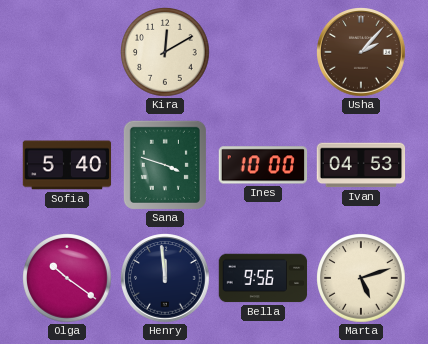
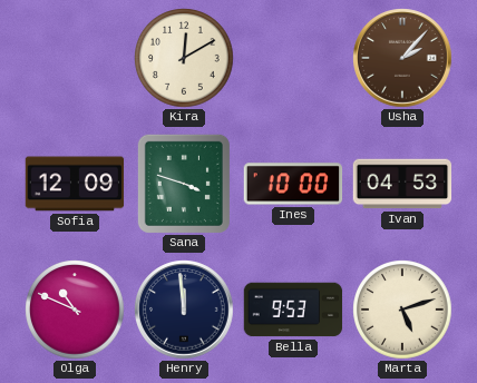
Sofia: 5:40 -> 12:09 (75, 184)
Olga: 10:21 -> 10:49 (75, 310)
Bella: 9:56 -> 9:53 (293, 310)
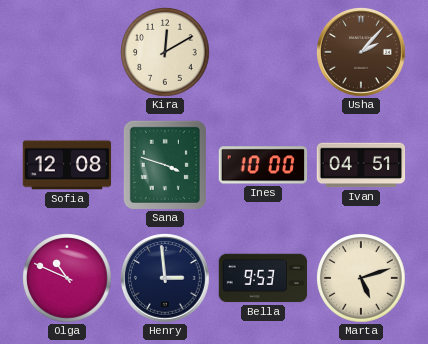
Sofia: 12:09 -> 12:08 (67, 165)
Ivan: 04:53 -> 04:51 (361, 165)
Henry: 11:59 -> 2:59 (165, 278)
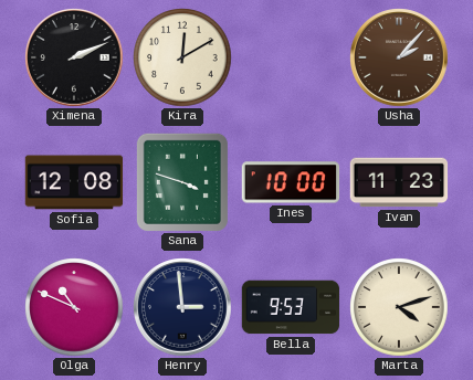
Ximena: none -> 2:11 (74, 57)
Ivan: 04:51 -> 11:23 (399, 182)
Marta: 5:12 -> 4:12 (399, 307)
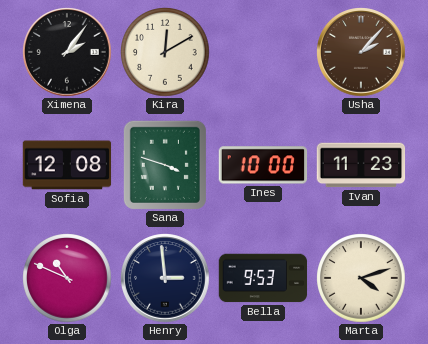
Ximena: 2:11 -> 2:06 (67, 52)
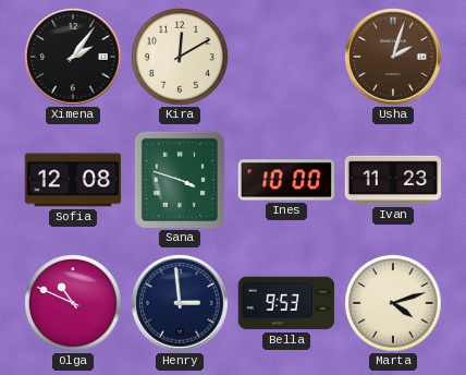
Usha: 2:07 -> 2:03 (393, 57)
